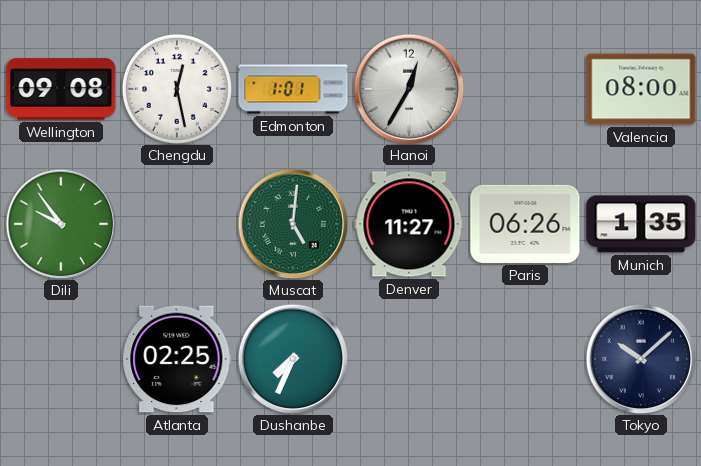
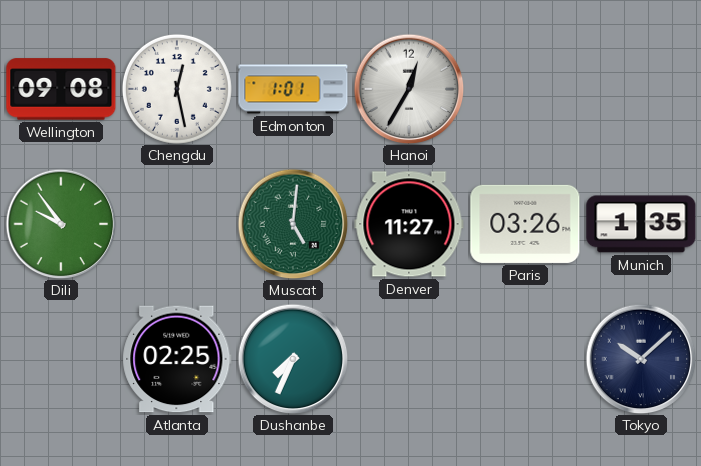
Valencia: 08:00 -> none (641, 89)
Paris: 06:26 -> 03:26 (525, 224)
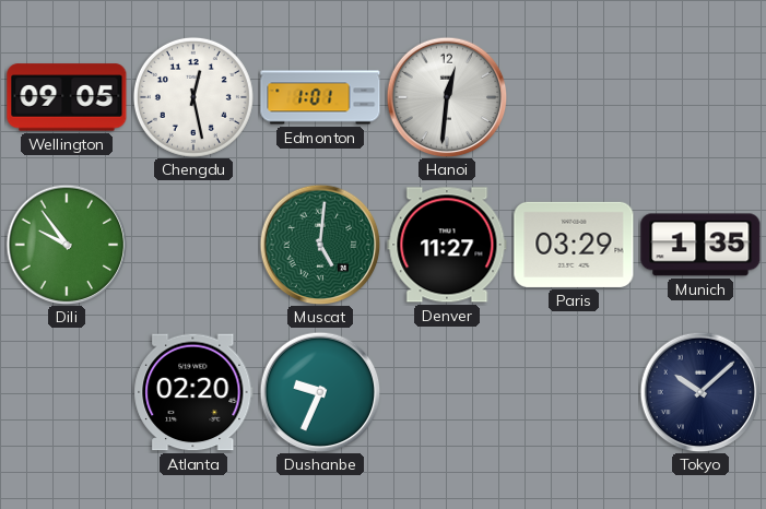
Wellington: 09:08 -> 09:05 (67, 97)
Hanoi: 12:35 -> 12:31 (447, 97)
Paris: 03:26 -> 03:29 (574, 245)
Atlanta: 02:25 -> 02:20 (193, 392)
Dushanbe: 7:34 -> 9:34 (320, 392)
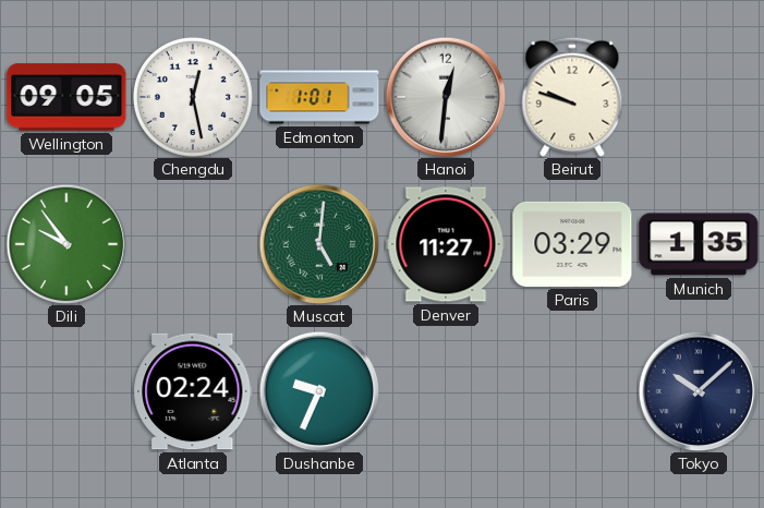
Beirut: none -> 9:48 (572, 97)
Atlanta: 02:20 -> 02:24 (193, 391)
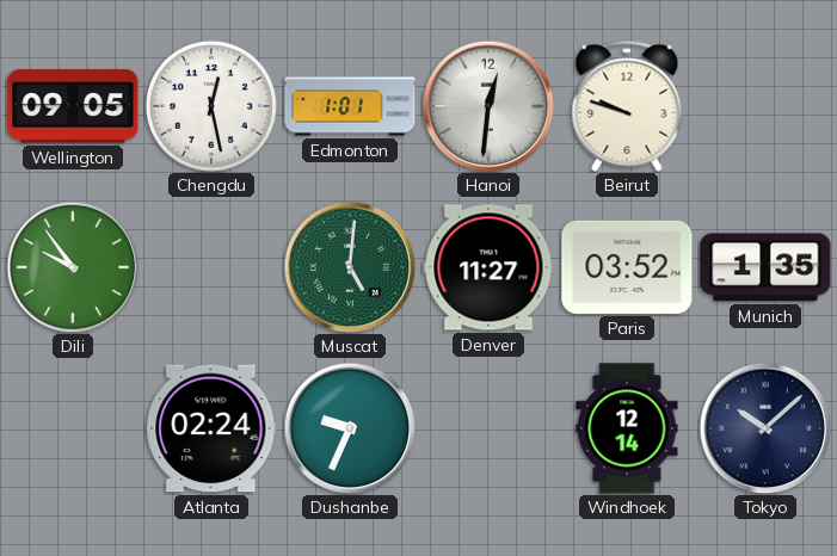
Paris: 03:29 -> 03:52 (627, 267)
Windhoek: none -> 12:14 (627, 428)
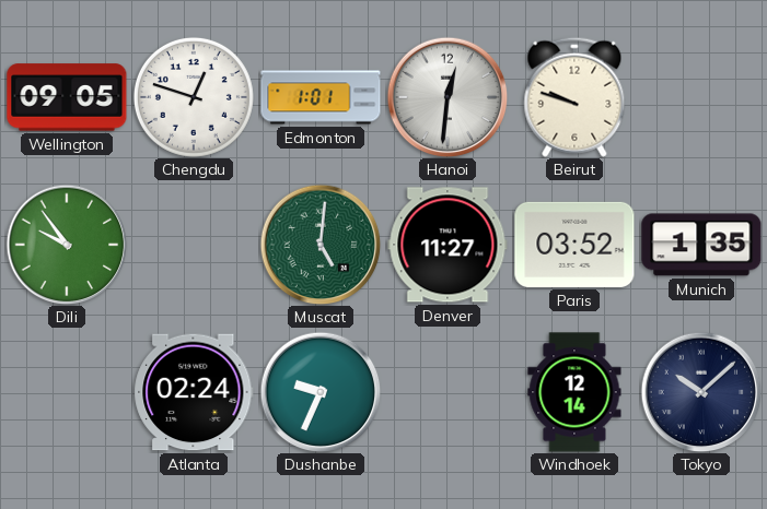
Chengdu: 12:28 -> 12:48 (194, 97)
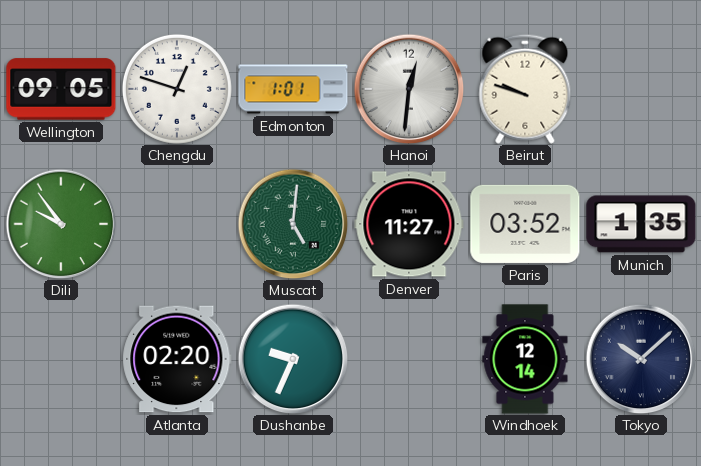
Atlanta: 02:24 -> 02:20 (177, 359)
